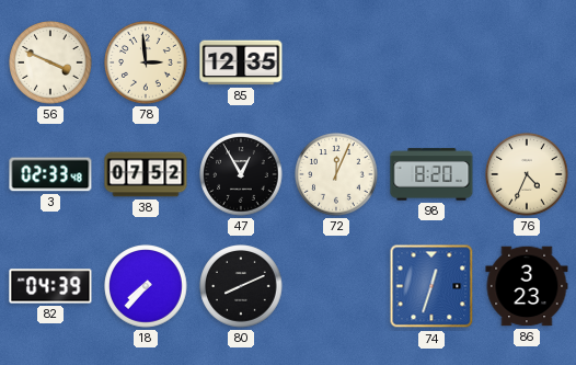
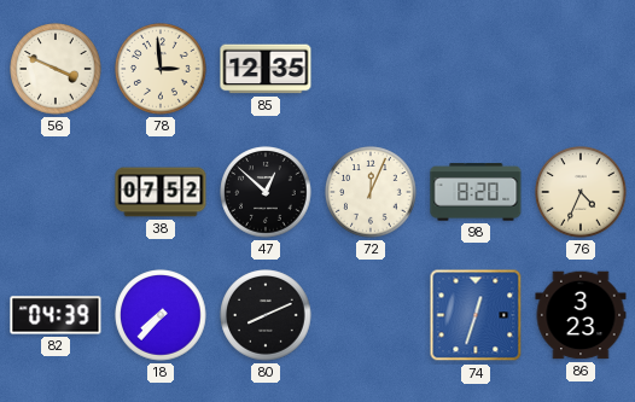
3: 02:33 -> none (50, 174)
47: 12:55 -> 12:52 (266, 192)
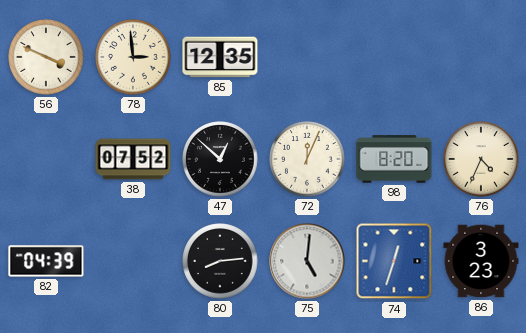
18: 7:37 -> none (161, 315)
80: 8:11 -> 8:14 (220, 261)
75: none -> 5:01 (307, 261)
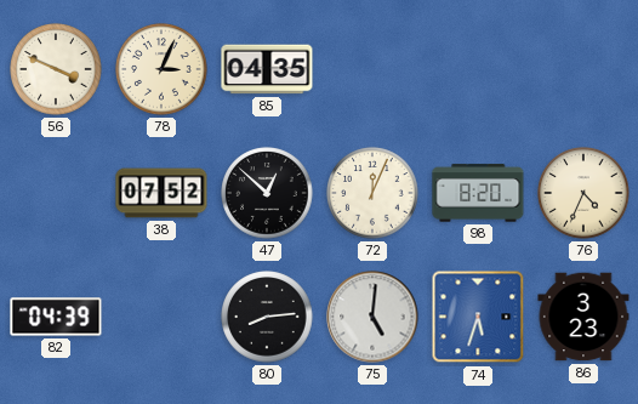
78: 2:59 -> 3:04 (161, 69)
85: 12:35 -> 04:35 (267, 69)
74: 12:33 -> 5:33 (478, 317)
